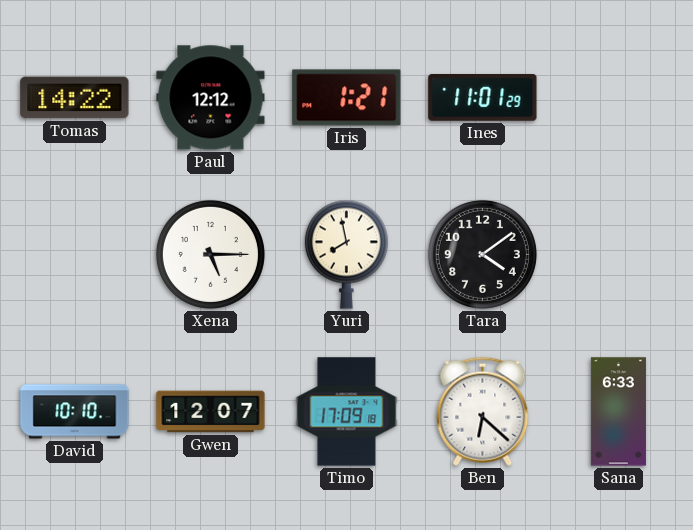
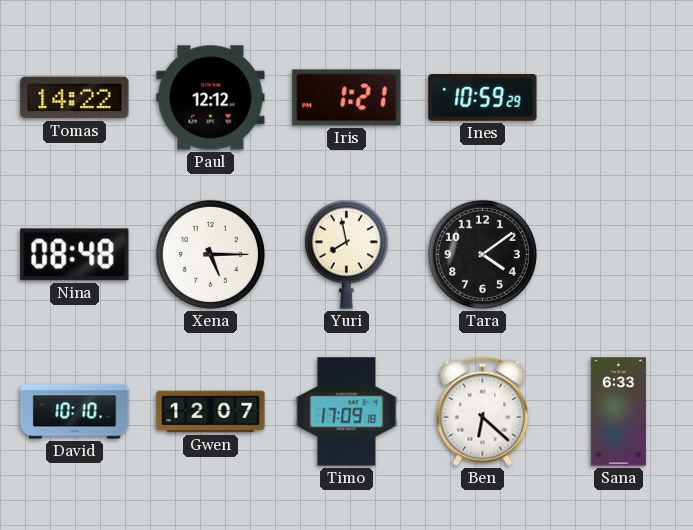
Ines: 11:01 -> 10:59 (483, 98)
Nina: none -> 08:48 (75, 255)
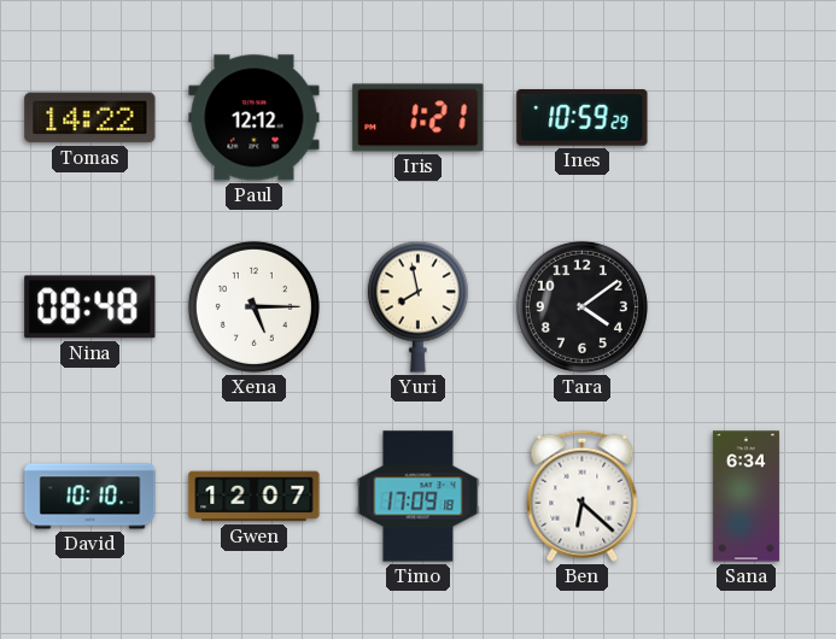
Sana: 6:33 -> 6:34 (746, 497)
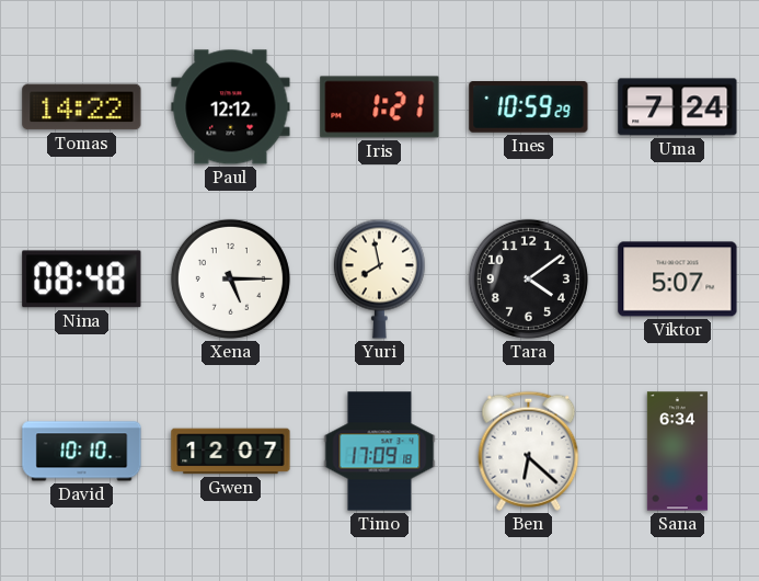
Uma: none -> 7:24 (678, 107)
Viktor: none -> 5:07 (678, 280)
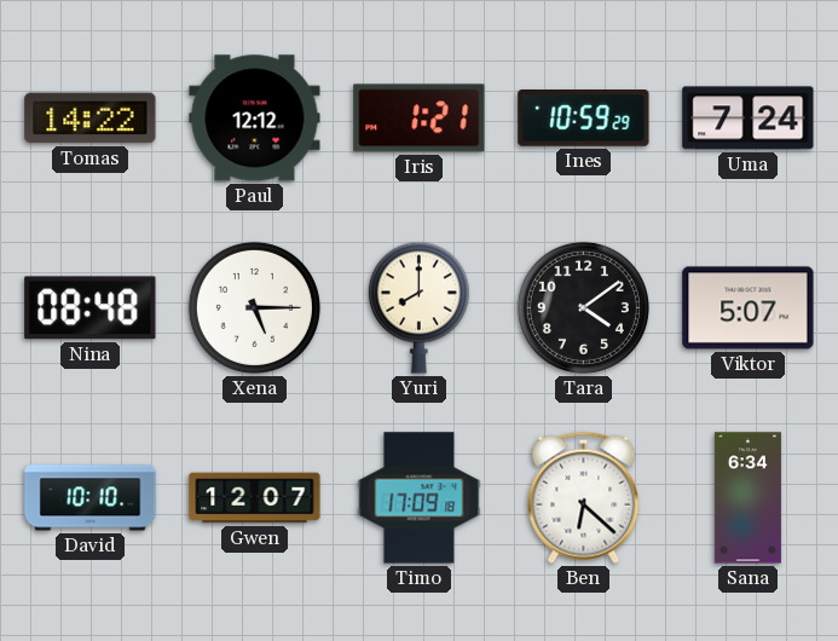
Yuri: 7:58 -> 8:00 (418, 307)
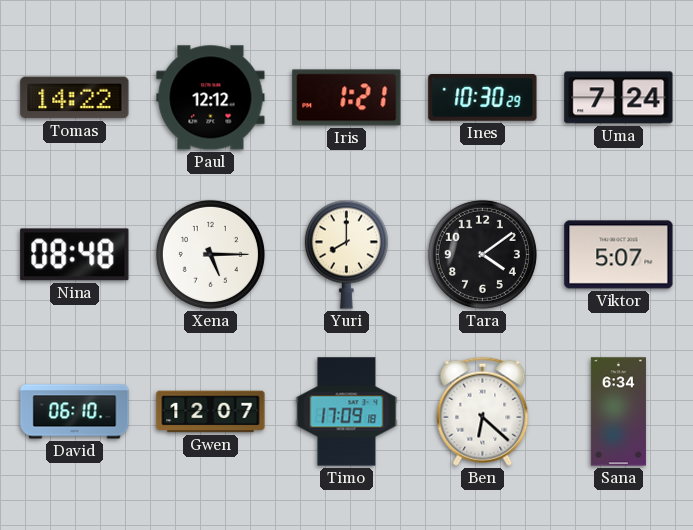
Ines: 10:59 -> 10:30 (483, 98)
David: 10:10 -> 06:10 (75, 412)
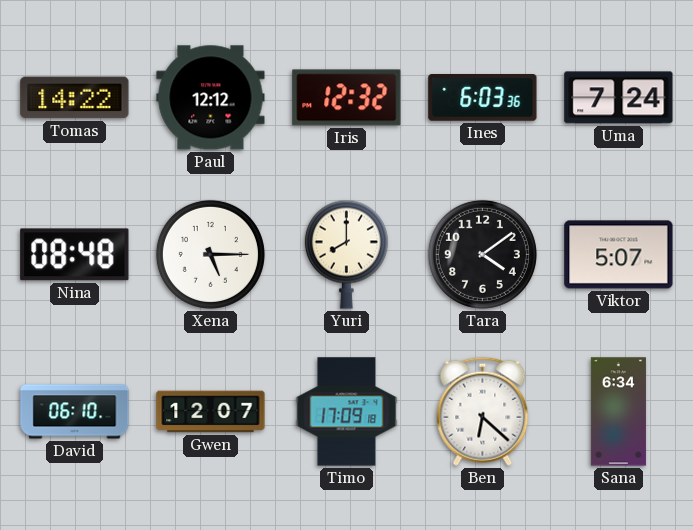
Iris: 1:21 -> 12:32 (347, 98)
Ines: 10:30 -> 6:03 (483, 98)
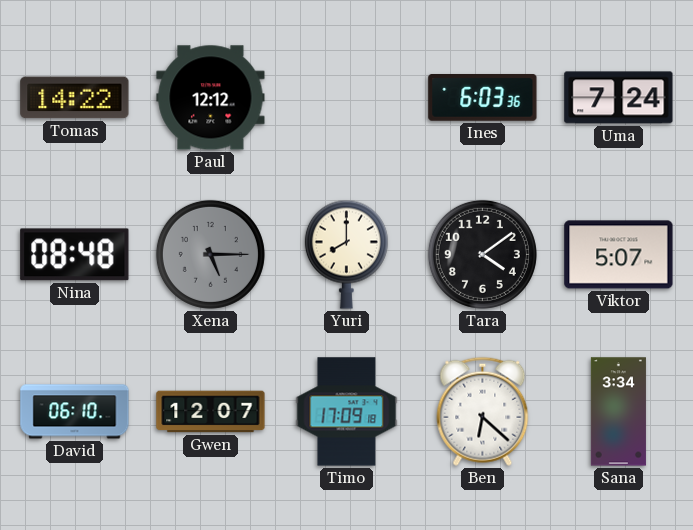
Iris: 12:32 -> none (347, 98)
Xena dial: white -> grey (210, 254)
Sana: 6:34 -> 3:34 (618, 412)
